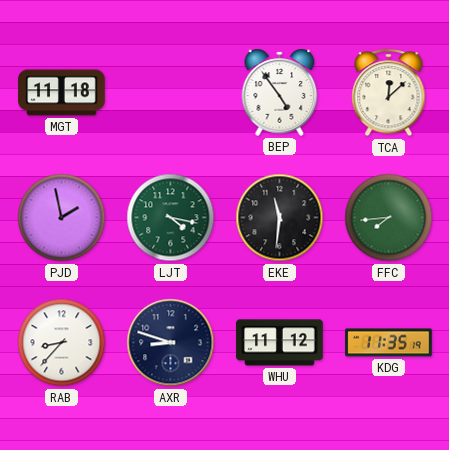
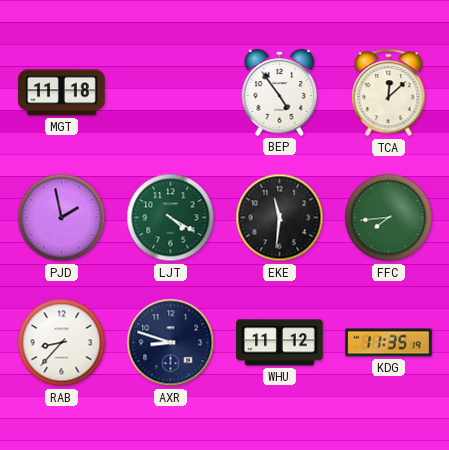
LJT: 4:17 -> 4:20 (171, 218)
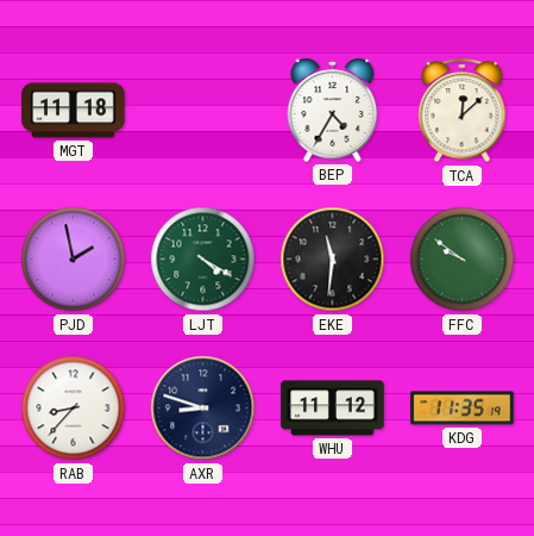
BEP: 4:54 -> 4:35 (333, 110)
FFC: 7:44 -> 9:51 (463, 260)
